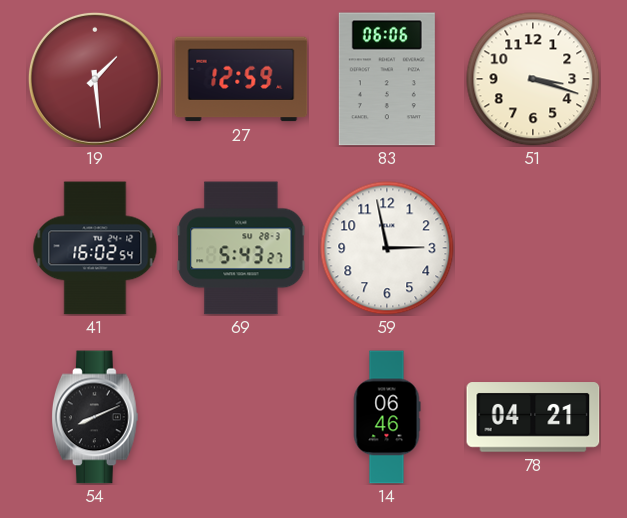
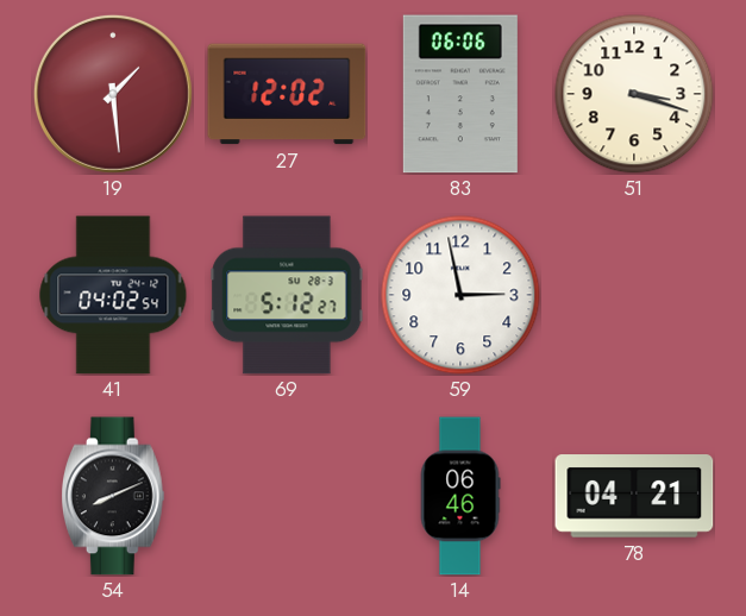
27: 12:59 -> 12:02 (287, 94)
41: 16:02 -> 04:02 (113, 295)
69: 5:43 -> 5:12 (287, 295)
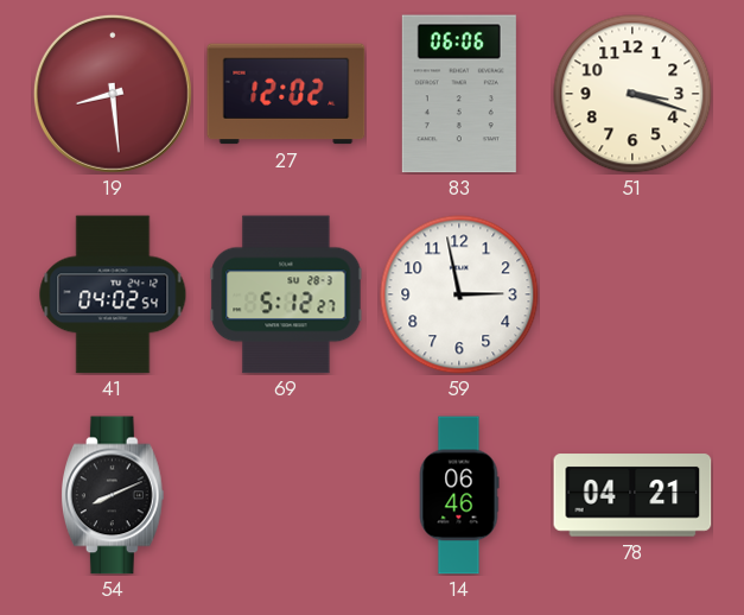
19: 1:29 -> 8:29 (113, 94)
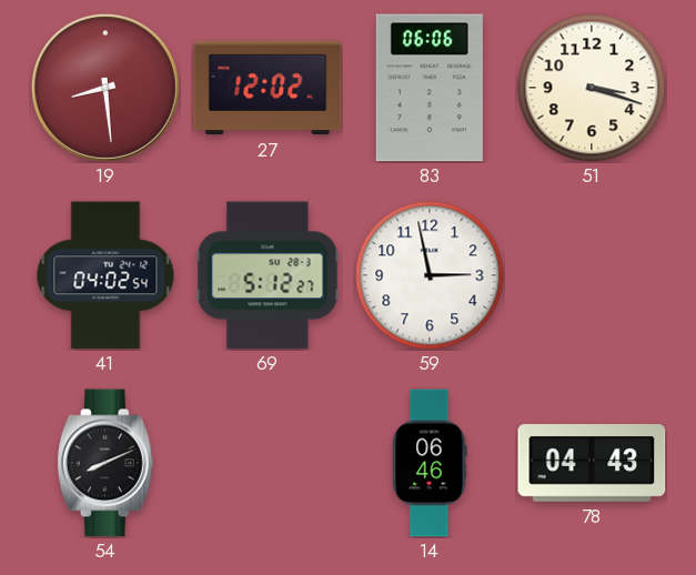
78: 04:21 -> 04:43 (592, 463)
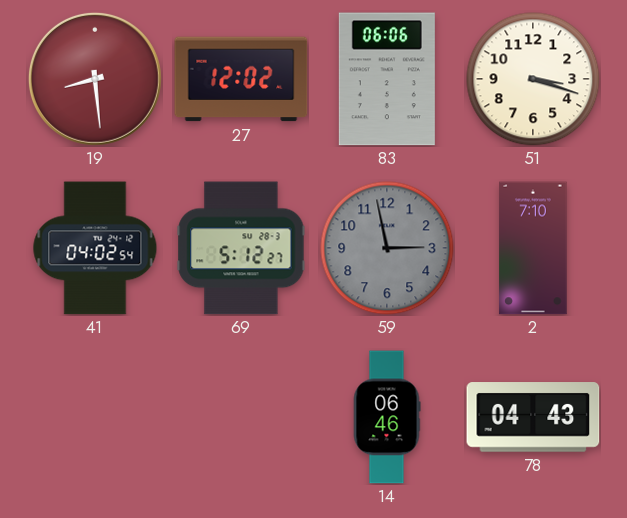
59 dial: white -> grey (387, 248)
2: none -> 7:10 (533, 248)
54: 8:11 -> none (105, 463)
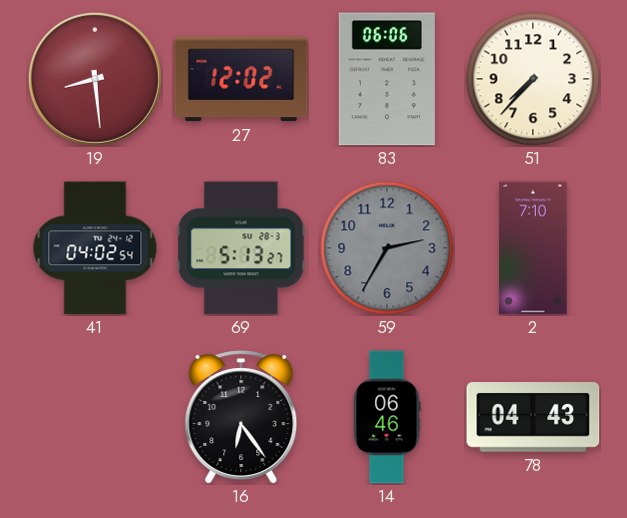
51: 3:18 -> 7:37 (533, 79)
69: 5:12 -> 5:13 (241, 248)
59: 2:58 -> 2:35 (387, 248)
16: none -> 6:24 (241, 417)
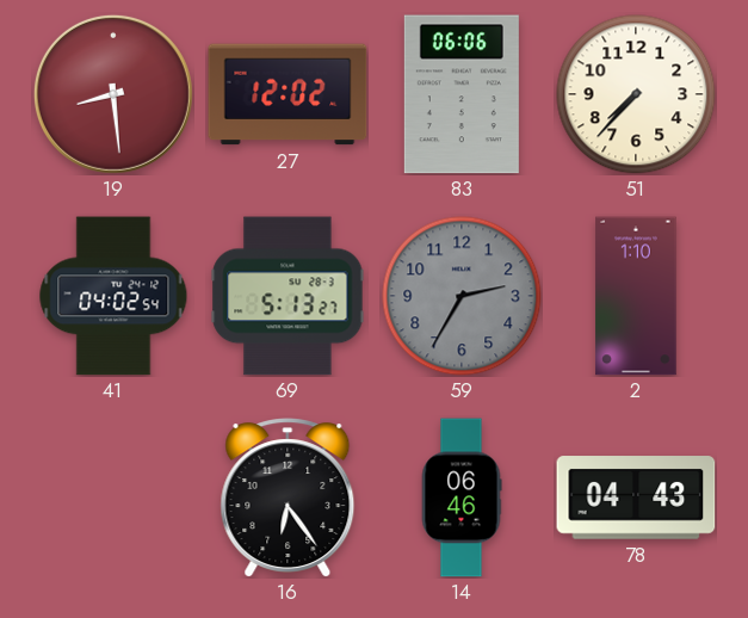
2: 7:10 -> 1:10 (636, 296)
